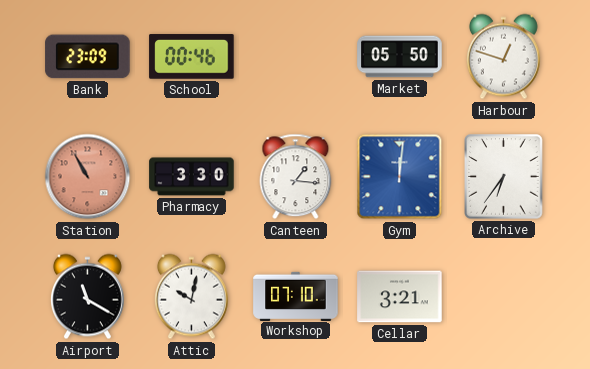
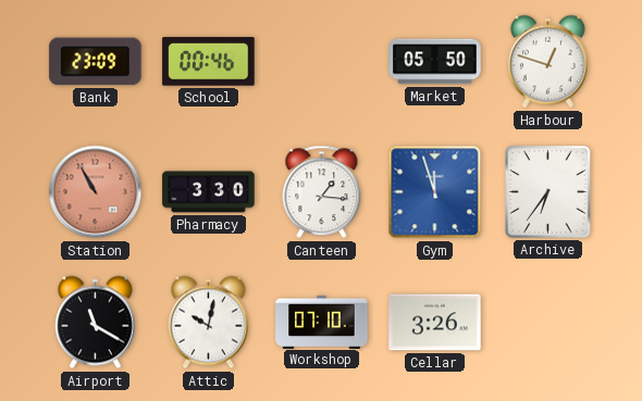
Gym: 12:01 -> 11:57 (435, 192)
Cellar: 3:21 -> 3:26 (435, 323)
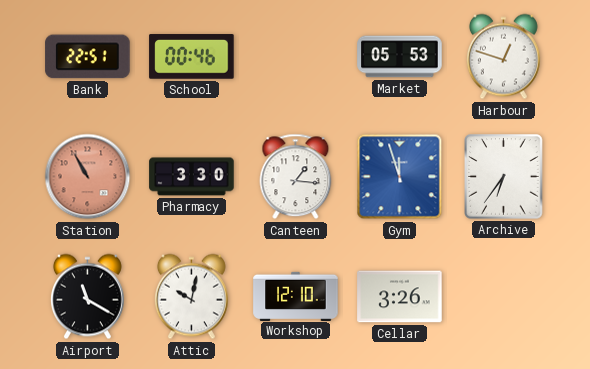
Bank: 23:09 -> 22:51 (88, 57)
Market: 05:50 -> 05:53 (400, 57)
Workshop: 07:10 -> 12:10 (296, 296)
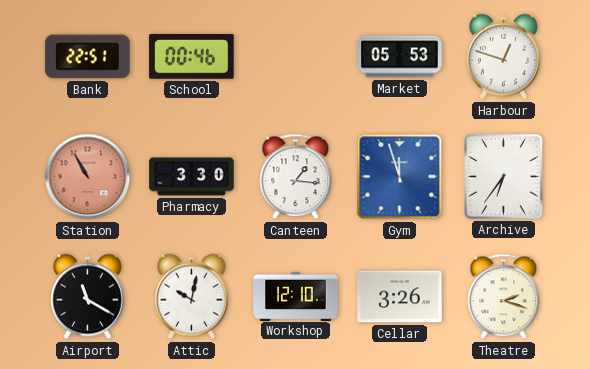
Theatre: none -> 2:18 (504, 297)
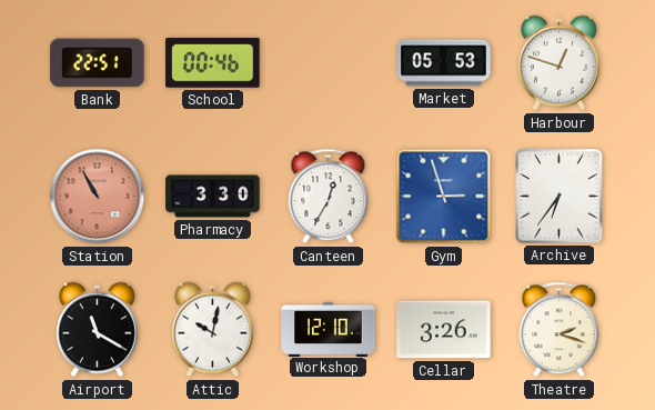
Canteen: 1:16 -> 12:35 (329, 197)
Gym: 11:57 -> 2:57 (444, 197)
